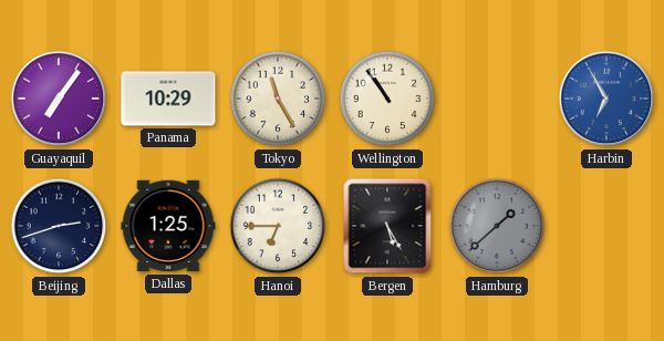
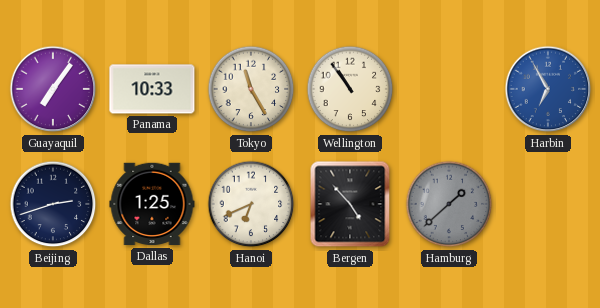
Panama: 10:29 -> 10:33 (152, 89)
Hanoi: 6:45 -> 6:41 (251, 204)
Bergen: 5:25 -> 4:53 (350, 204)
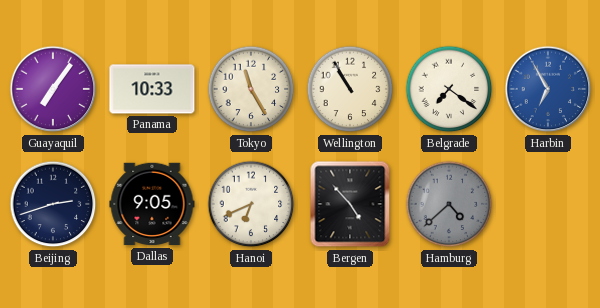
Wellington: 10:54 -> 10:55 (350, 89)
Belgrade: none -> 7:21 (449, 89)
Dallas: 1:25 -> 9:05 (152, 204)
Hamburg: 1:38 -> 4:38 (449, 204)
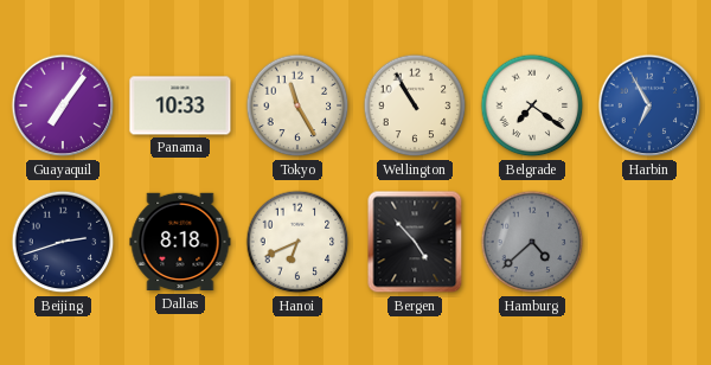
Dallas: 9:05 -> 8:18 (180, 242)
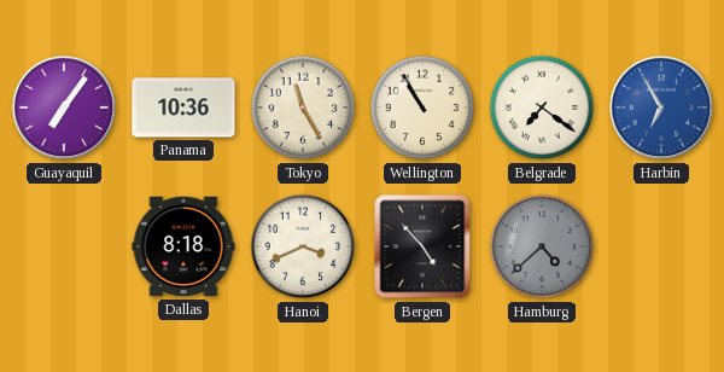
Panama: 10:33 -> 10:36 (183, 107)
Beijing: 2:42 -> none (63, 242)
Hanoi: 6:41 -> 3:41 (303, 246)
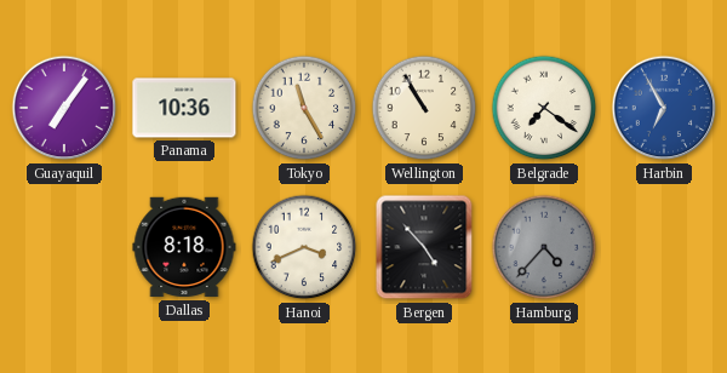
Hamburg: 4:38 -> 4:37 (544, 247)
